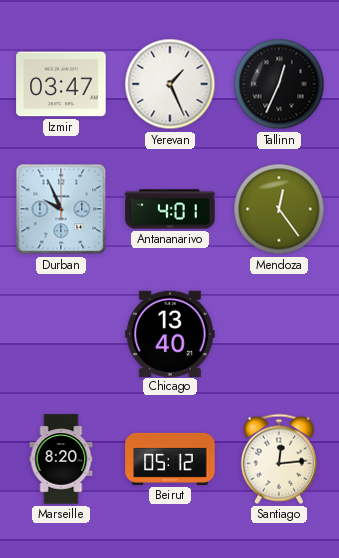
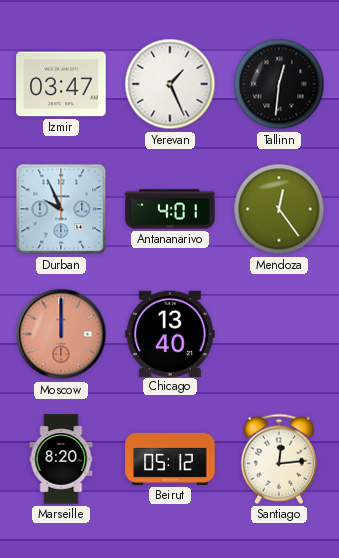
Tallinn: 12:34 -> 12:31 (279, 84)
Moscow: none -> 12:00 (61, 334)
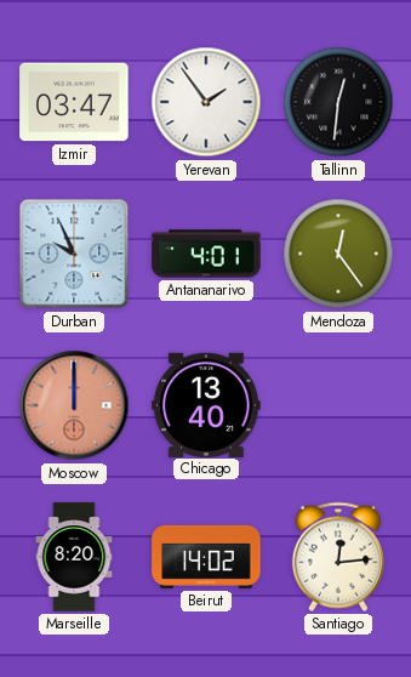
Yerevan: 1:26 -> 1:54 (206, 102)
Beirut: 05:12 -> 14:02 (206, 557)
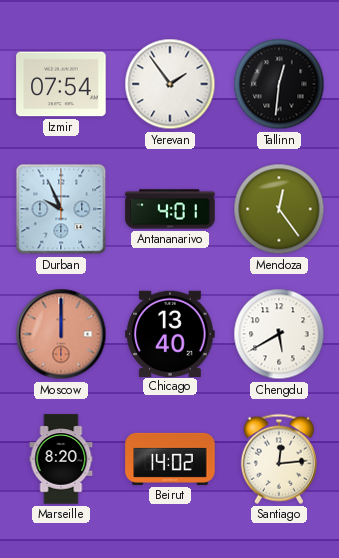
Izmir: 03:47 -> 07:54 (61, 84)
Chengdu: none -> 5:40 (279, 334)
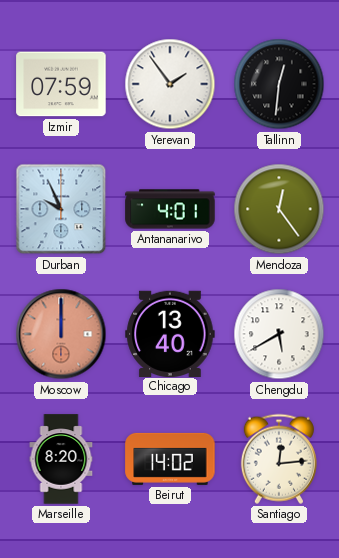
Izmir: 07:54 -> 07:59 (61, 84)
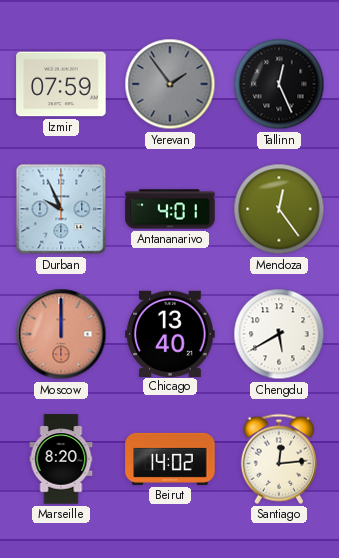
Yerevan dial: white -> grey (170, 84)
Tallinn: 12:31 -> 12:26 (279, 84)
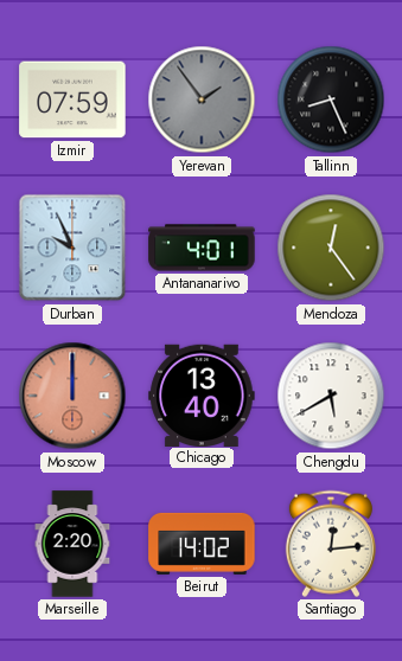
Tallinn: 12:26 -> 8:26 (331, 100)
Marseille: 8:20 -> 2:20 (72, 544)
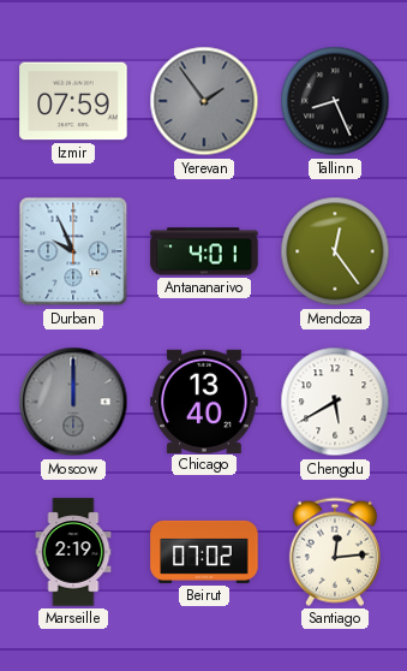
Moscow dial: salmon -> grey (73, 402)
Marseille: 2:20 -> 2:19 (73, 552)
Beirut: 14:02 -> 07:02 (204, 552)
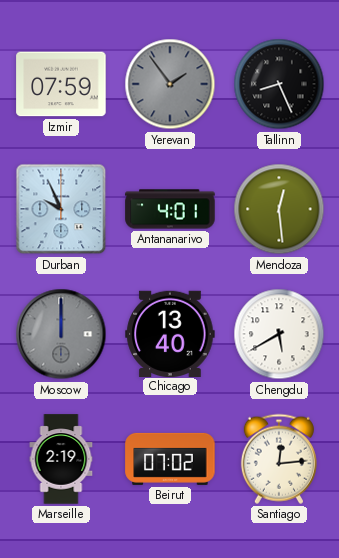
Mendoza: 12:24 -> 12:29 (279, 209)
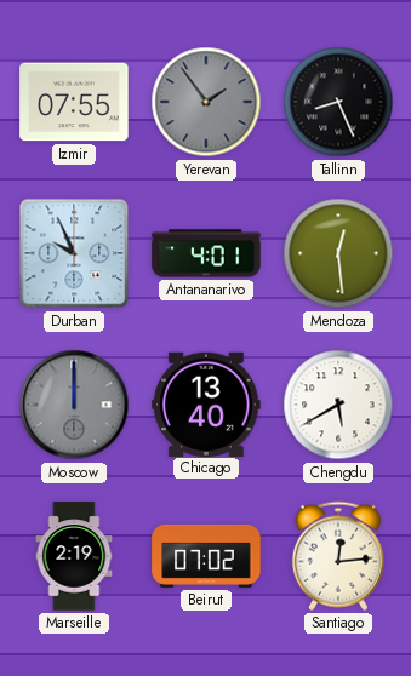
Izmir: 07:59 -> 07:55 (74, 102)
